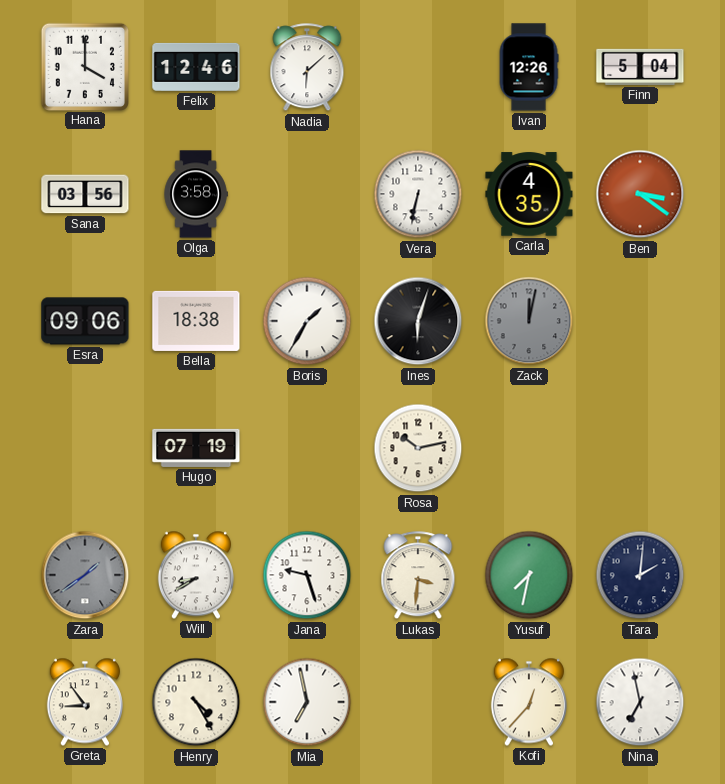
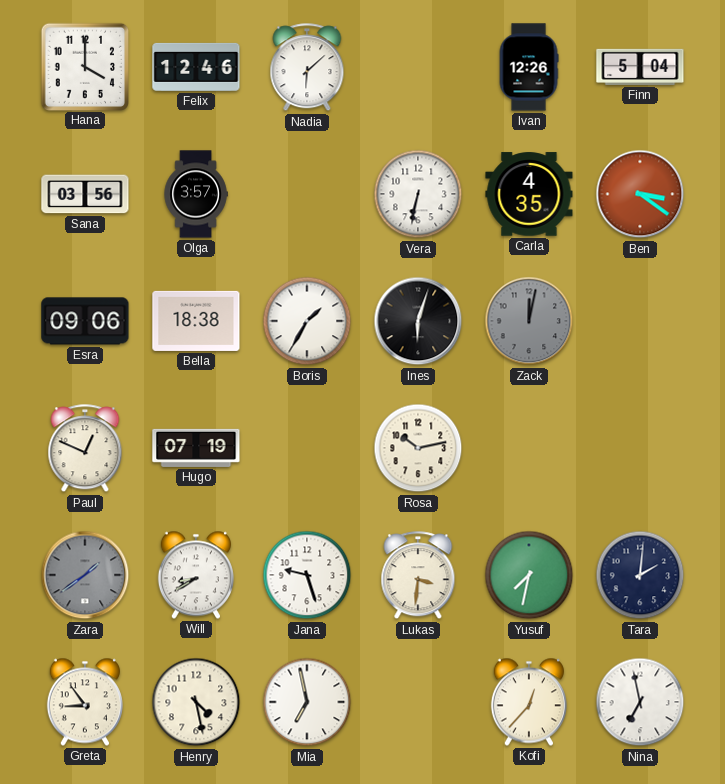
Olga: 3:58 -> 3:57 (196, 194)
Paul: none -> 12:49 (85, 449)
Henry: 4:25 -> 4:28 (196, 702)
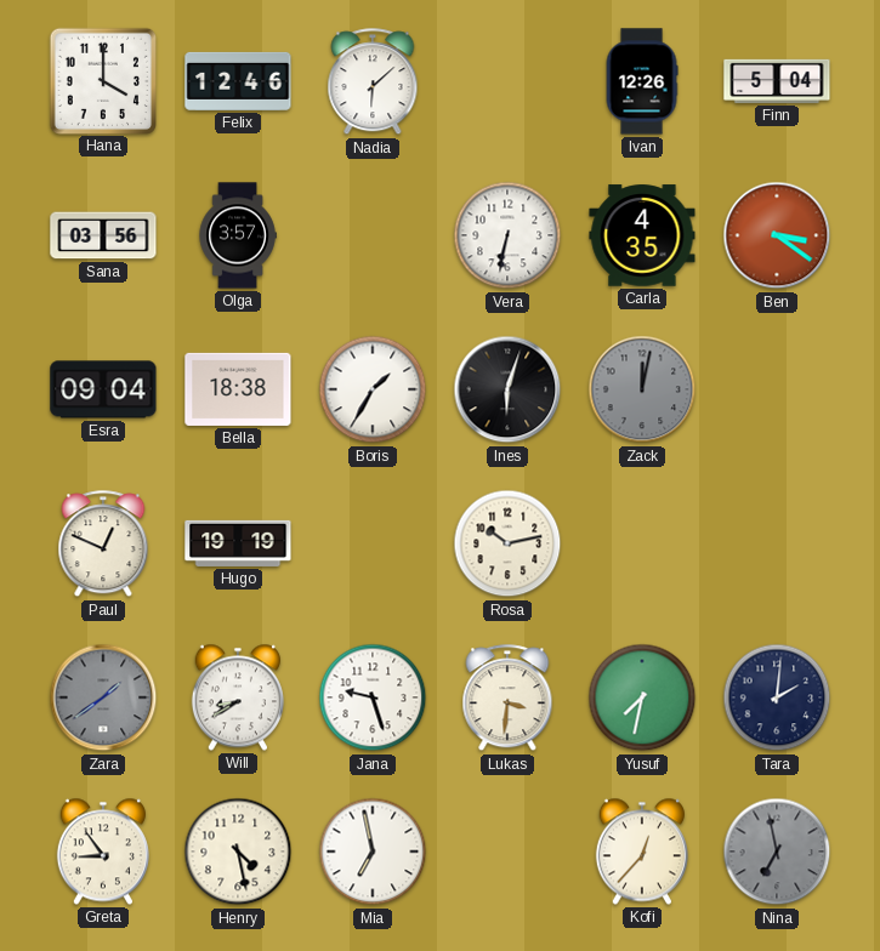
Esra: 09:06 -> 09:04 (103, 389)
Hugo: 07:19 -> 19:19 (238, 543)
Nina dial: white -> grey (777, 852)
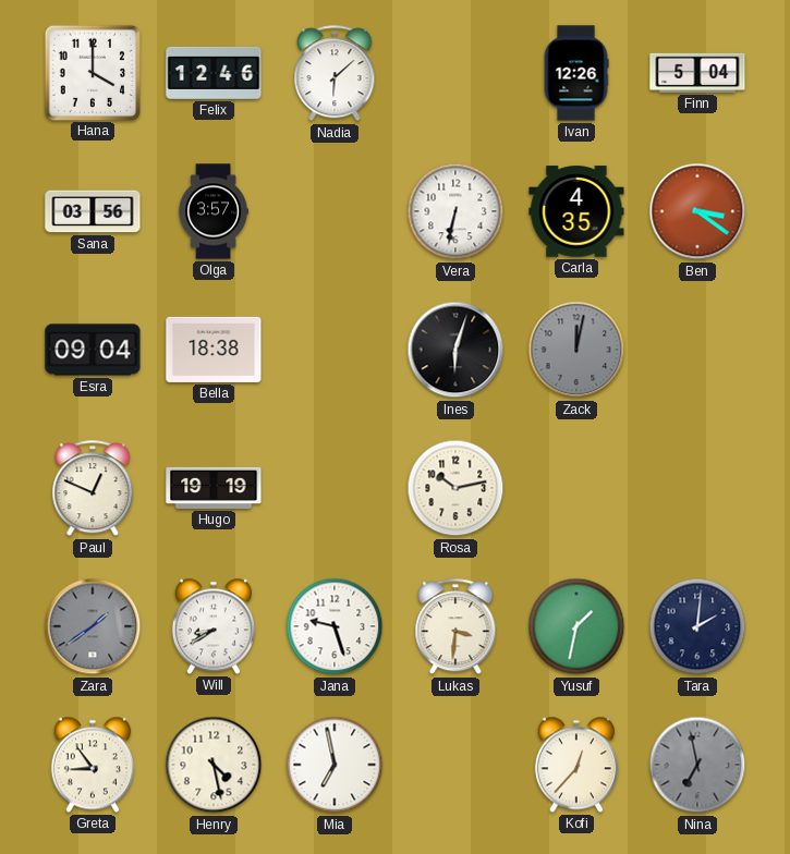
Boris: 1:35 -> none (373, 389)
Yusuf: 7:32 -> 1:32 (576, 626)
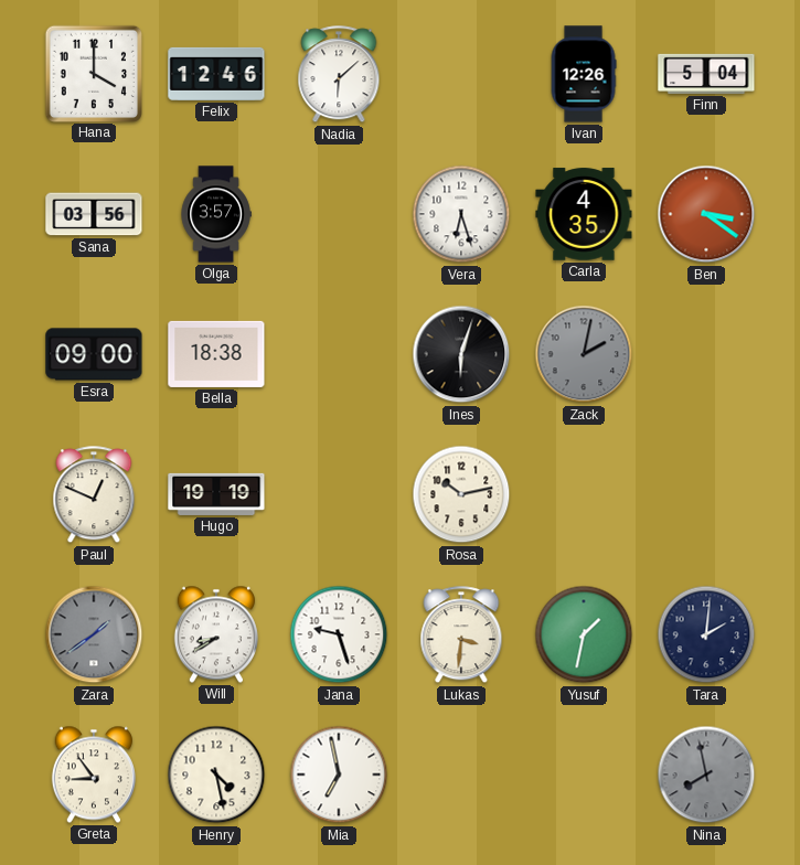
Vera: 6:32 -> 6:27 (461, 214)
Esra: 09:04 -> 09:00 (94, 354)
Zack: 12:02 -> 2:02 (584, 354)
Kofi: 12:37 -> none (576, 765)
Nina: 6:58 -> 7:58 (706, 775)
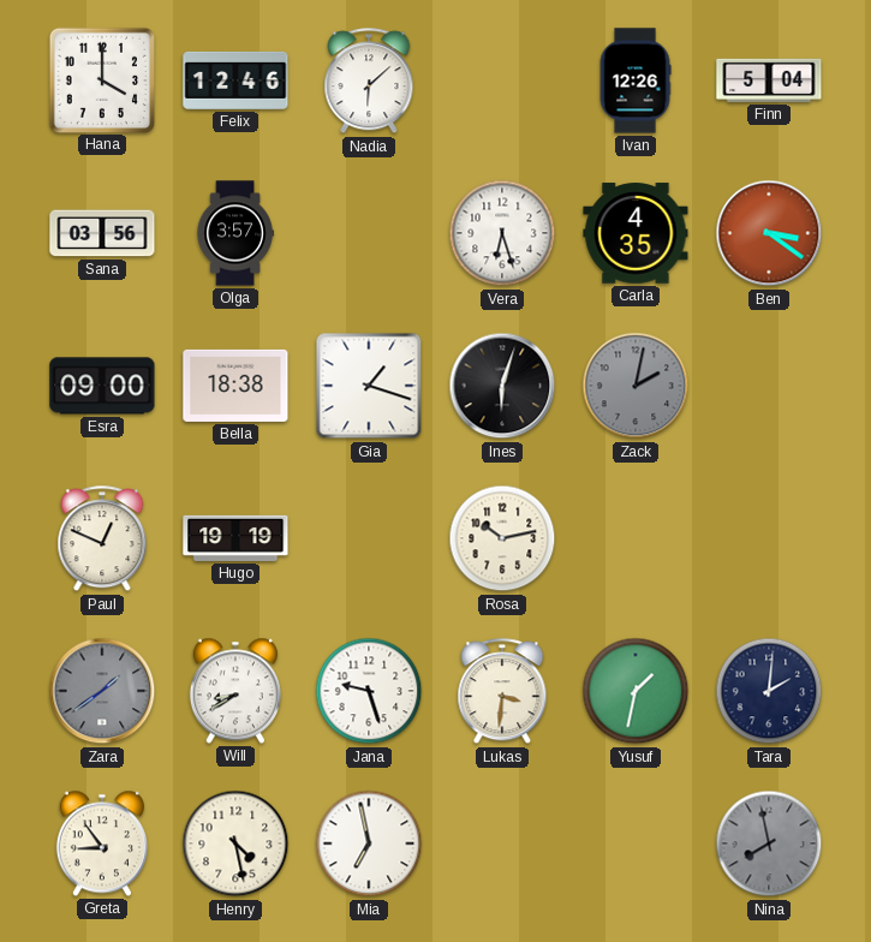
Gia: none -> 1:18 (369, 386)
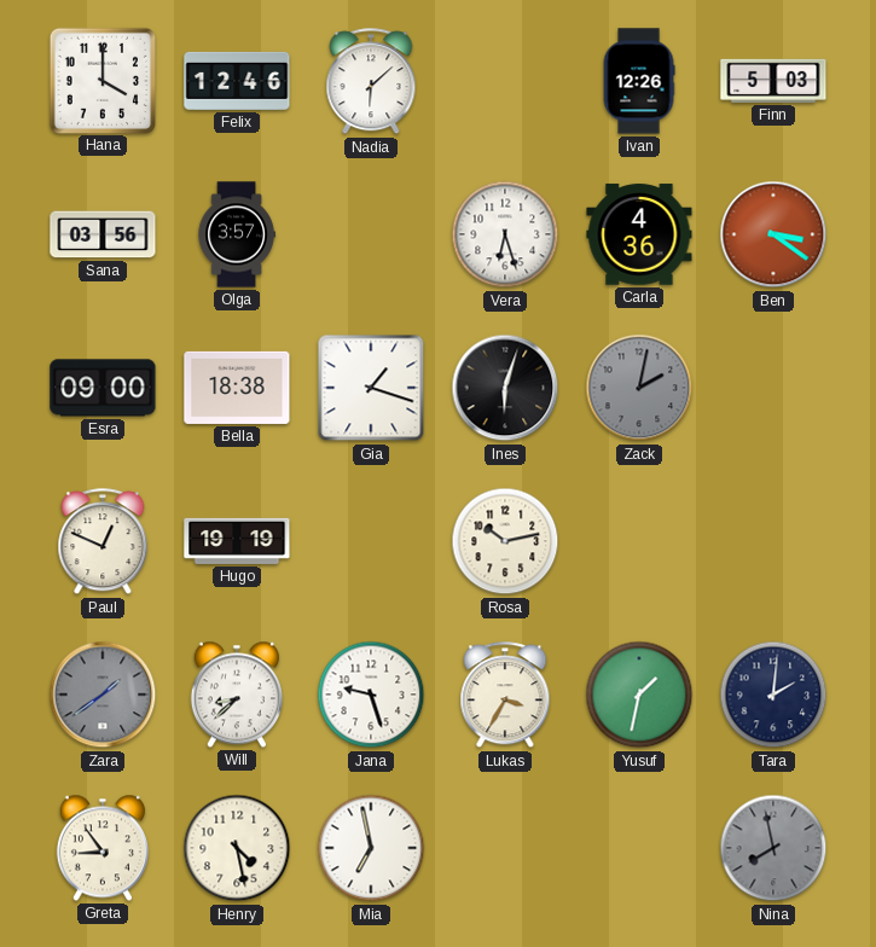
Finn: 5:04 -> 5:03 (773, 81)
Carla: 4:35 -> 4:36 (639, 234)
Will: 8:40 -> 8:38 (237, 695)
Lukas: 3:31 -> 3:35 (505, 696)
